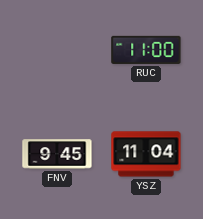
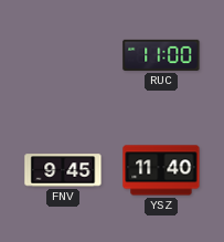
YSZ: 11:04 -> 11:40 (161, 170)
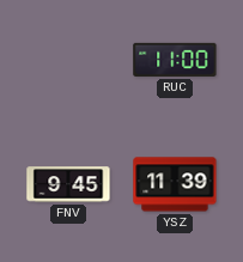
YSZ: 11:40 -> 11:39 (175, 184)
